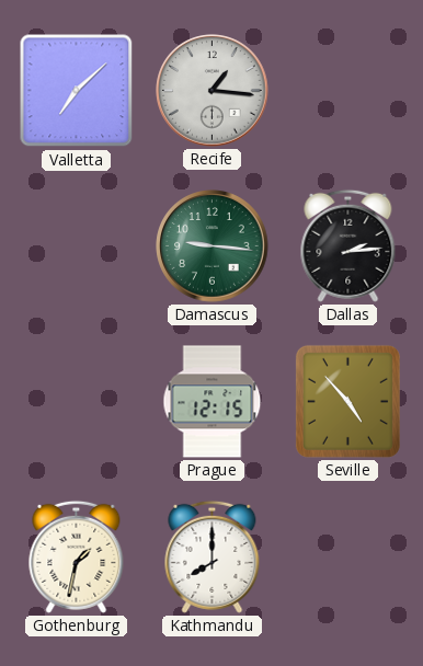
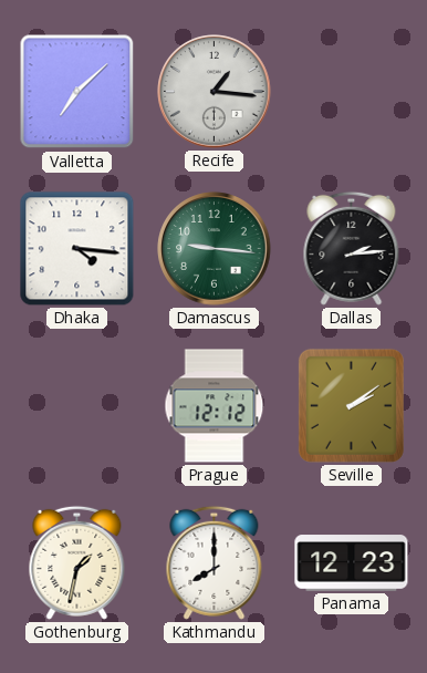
Dhaka: none -> 4:16 (77, 249)
Prague: 12:15 -> 12:12 (215, 406)
Seville: 4:53 -> 2:09 (351, 405)
Panama: none -> 12:23 (352, 563)
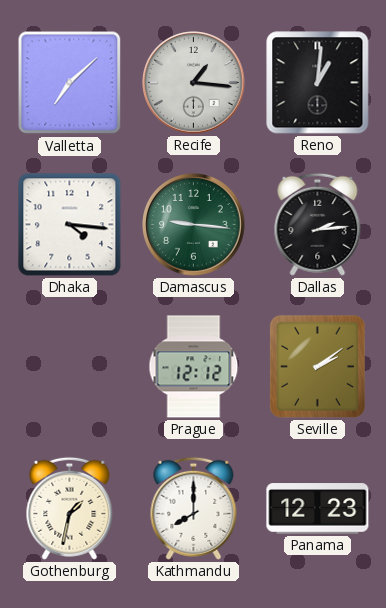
Reno: none -> 1:01 (318, 83)
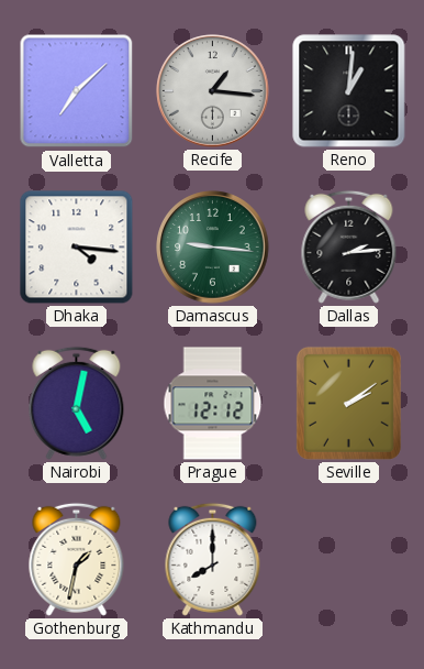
Nairobi: none -> 5:02 (77, 403)
Panama: 12:23 -> none (318, 509)
